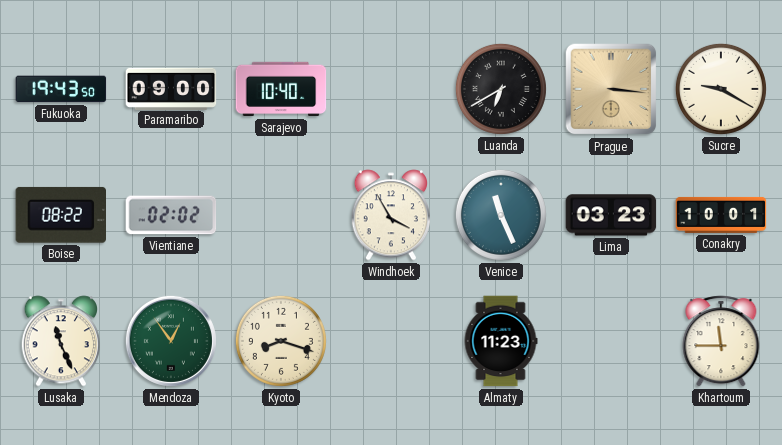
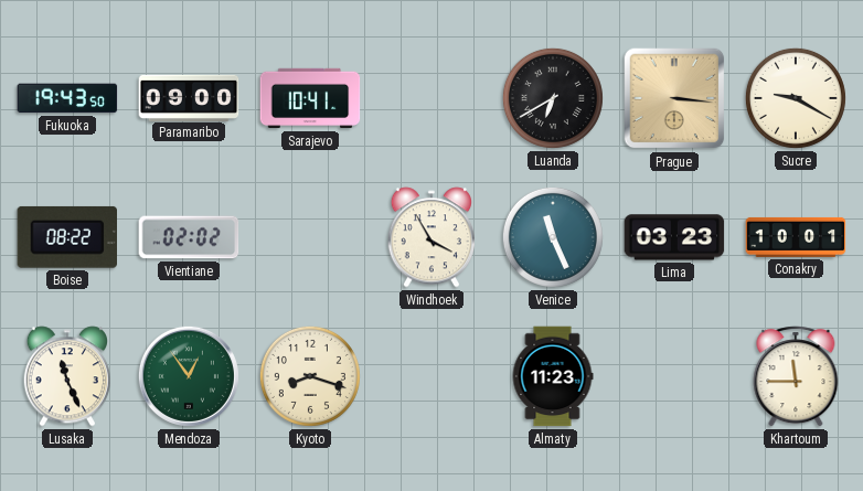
Sarajevo: 10:40 -> 10:41 (310, 98)
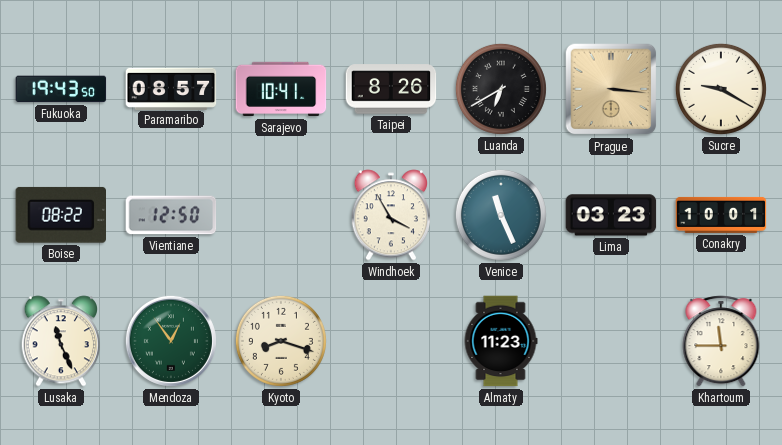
Paramaribo: 09:00 -> 08:57 (171, 88)
Taipei: none -> 8:26 (391, 89)
Vientiane: 02:02 -> 12:50 (171, 215)
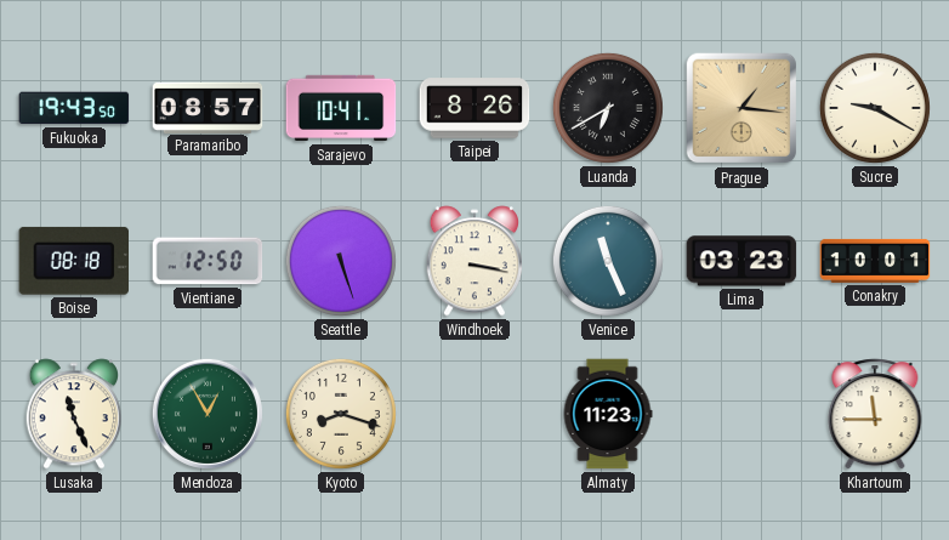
Prague: 3:16 -> 1:16 (741, 108)
Boise: 08:22 -> 08:18 (74, 261)
Seattle: none -> 5:27 (341, 261)
Windhoek: 3:55 -> 3:17 (473, 261)
Mendoza: 12:54 -> 12:55 (208, 414)
